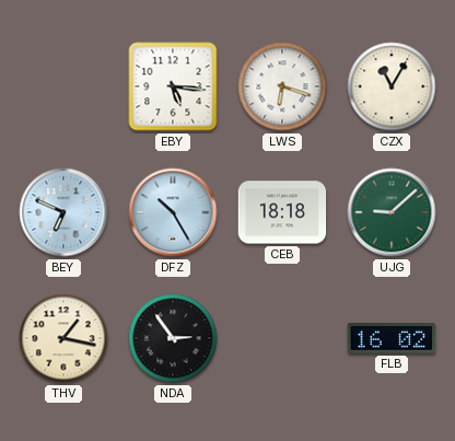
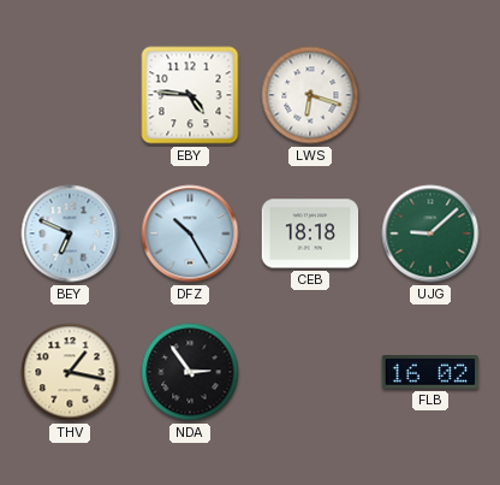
EBY: 5:16 -> 4:46 (190, 95)
CZX: 11:05 -> none (392, 86)
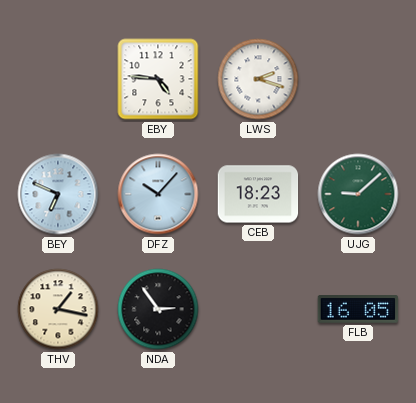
LWS: 6:18 -> 2:18 (258, 79)
DFZ: 10:25 -> 10:07 (158, 194)
CEB: 18:18 -> 18:23 (258, 194)
FLB: 16:02 -> 16:05 (358, 310)
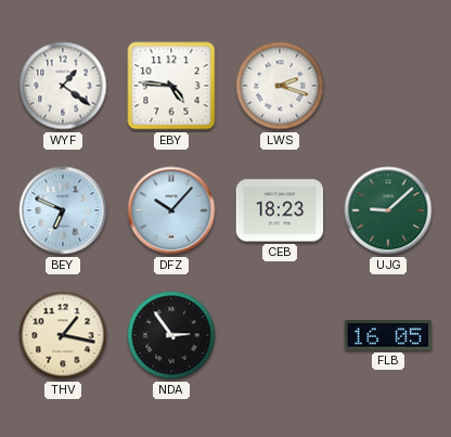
WYF: none -> 1:21 (63, 86)
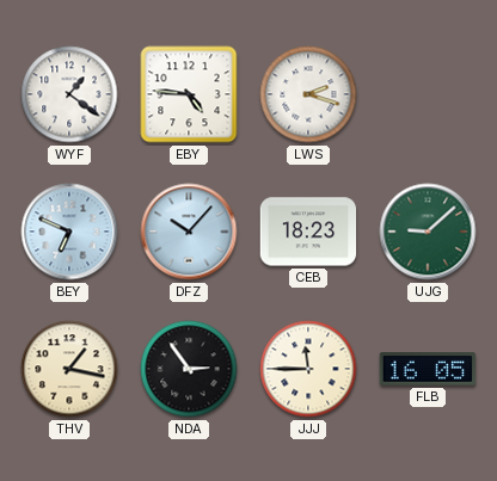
JJJ: none -> 11:45 (308, 369)
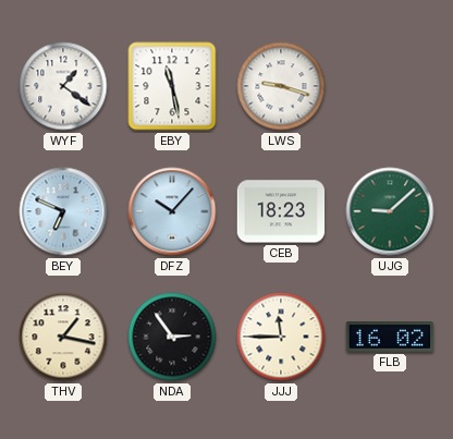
EBY: 4:46 -> 11:28 (172, 86)
LWS: 2:18 -> 9:18 (281, 86)
FLB: 16:05 -> 16:02 (390, 338)
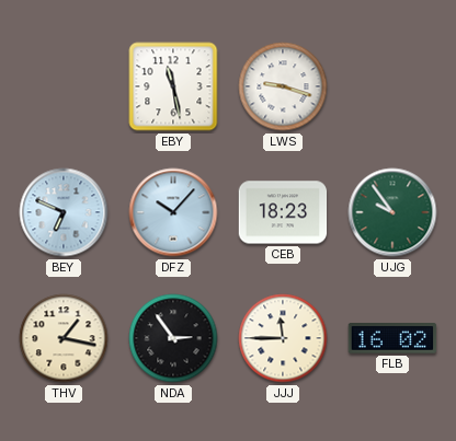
WYF: 1:21 -> none (63, 86)
UJG: 9:08 -> 9:54 (392, 212)
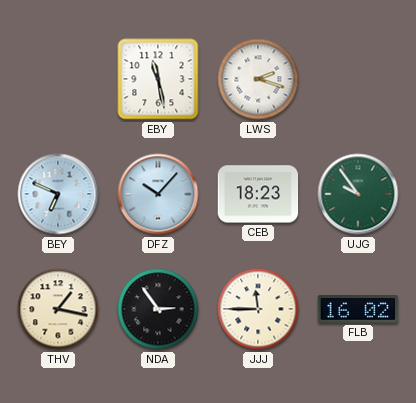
LWS: 9:18 -> 2:18 (258, 79)
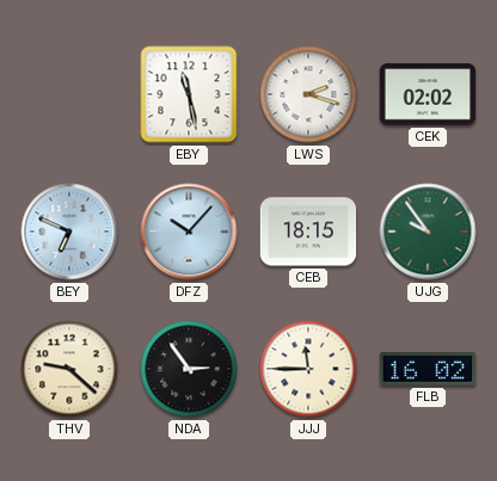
CEK: none -> 02:02 (428, 94)
CEB: 18:23 -> 18:15 (308, 232)
THV: 1:17 -> 9:22 (69, 369)
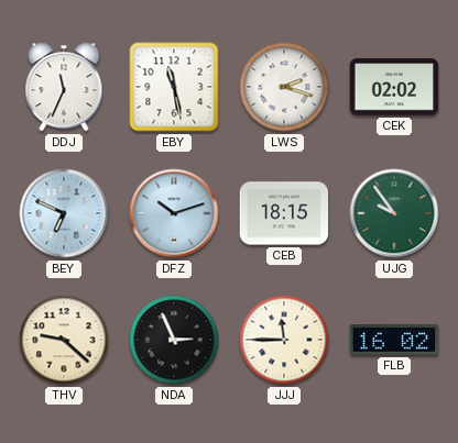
DDJ: none -> 11:34 (64, 87)
DFZ: 10:07 -> 10:12 (174, 213)
NDA: 2:54 -> 2:56 (174, 340)
